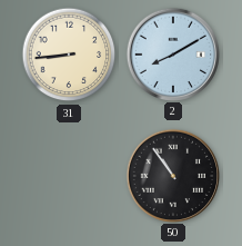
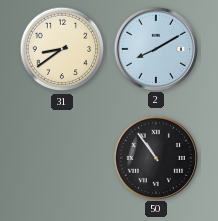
31: 8:44 -> 8:39 (62, 49)
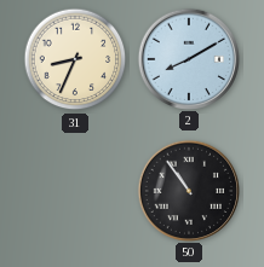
31: 8:39 -> 8:34 (75, 59)
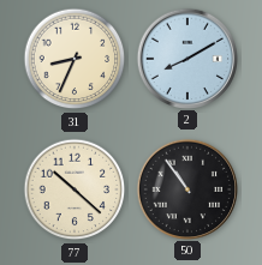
77: none -> 10:22 (75, 189)
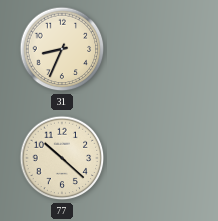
2: 8:10 -> none (186, 58)
50: 10:54 -> none (186, 188)
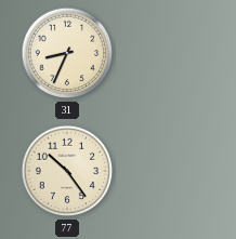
77: 10:22 -> 10:24 (67, 171)
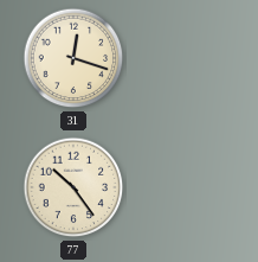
31: 8:34 -> 12:18 (73, 58)
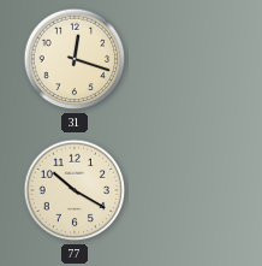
77: 10:24 -> 10:20 (75, 190)
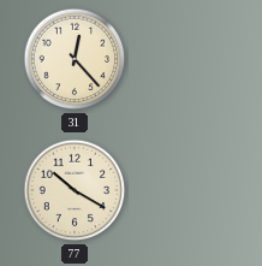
31: 12:18 -> 12:23 (75, 59)
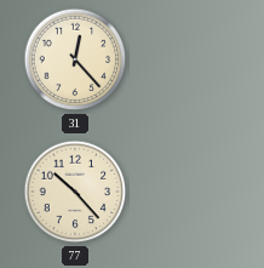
77: 10:20 -> 10:23 (75, 192)
